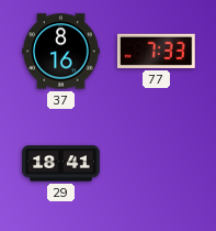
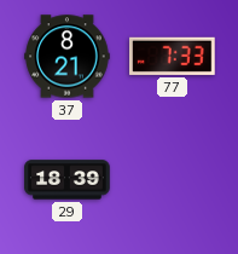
37: 8:16 -> 8:21 (68, 57)
29: 18:41 -> 18:39 (68, 180)
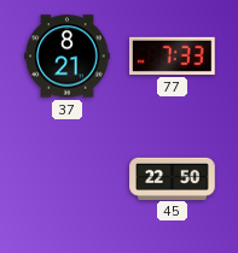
29: 18:39 -> none (68, 180)
45: none -> 22:50 (173, 178)
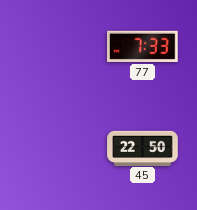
37: 8:21 -> none (68, 57)
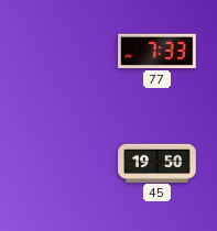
45: 22:50 -> 19:50 (158, 163)
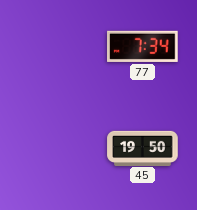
77: 7:33 -> 7:34 (143, 46)
